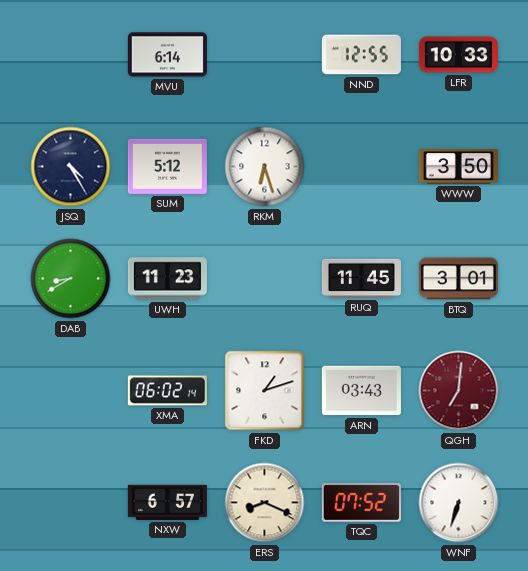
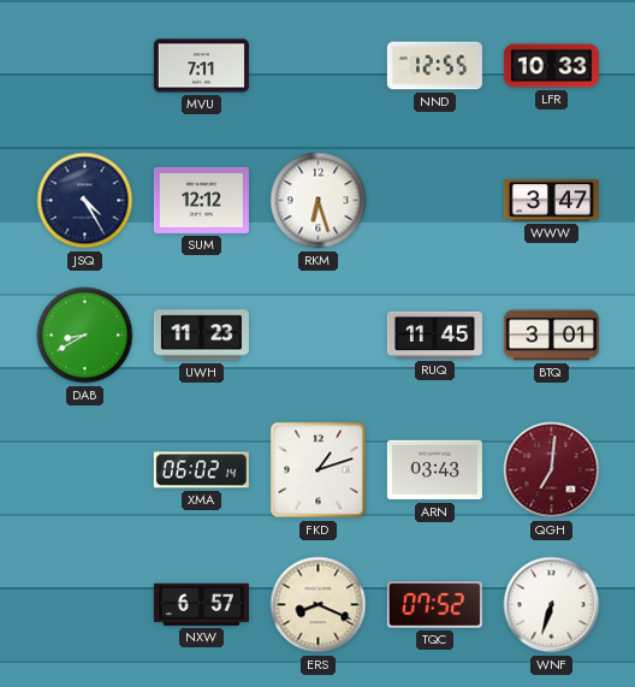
MVU: 6:14 -> 7:11 (201, 66)
SUM: 5:12 -> 12:12 (201, 200)
WWW: 3:50 -> 3:47 (551, 201)
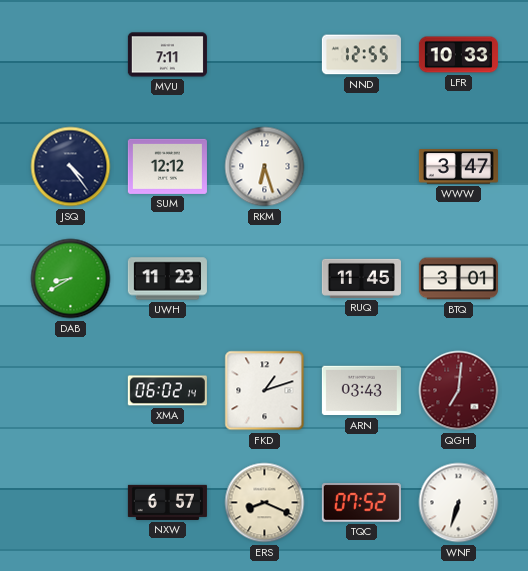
JSQ: 4:25 -> 4:24 (71, 167)
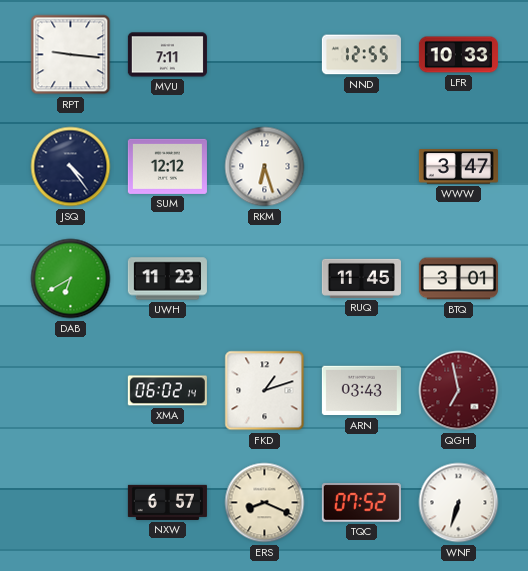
RPT: none -> 9:16 (71, 55)
DAB: 8:40 -> 6:40 (71, 279)
QGH: 7:01 -> 6:58 (459, 391)
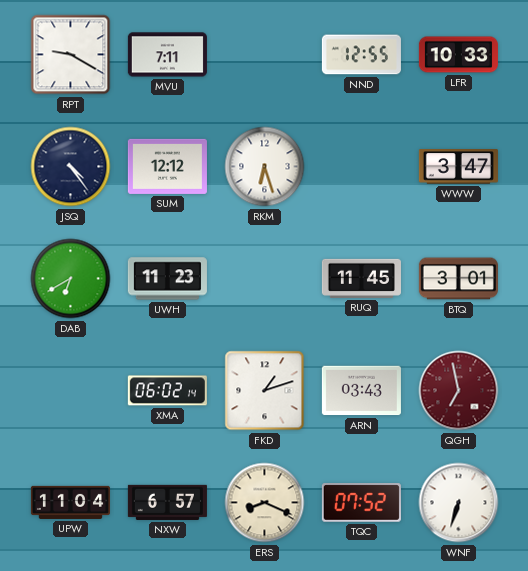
RPT: 9:16 -> 9:20 (71, 55)
UPW: none -> 11:04 (70, 502)
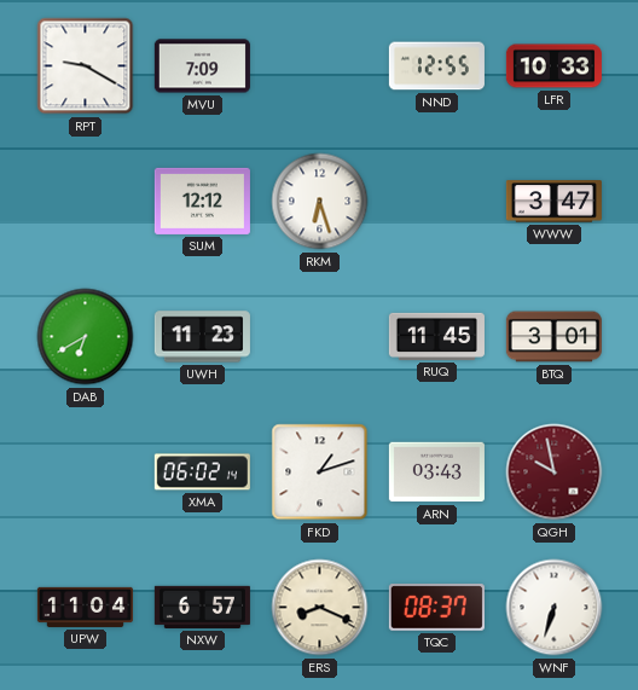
MVU: 7:11 -> 7:09 (202, 66)
JSQ: 4:24 -> none (71, 167)
QGH: 6:58 -> 9:58 (555, 472)
TQC: 07:52 -> 08:37 (436, 608)
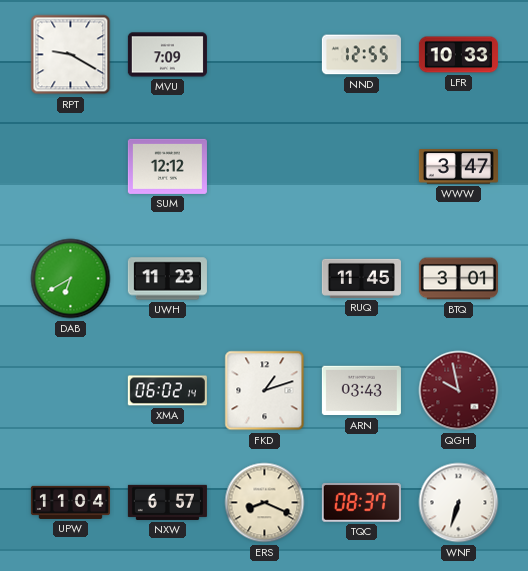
RKM: 6:27 -> none (320, 202)
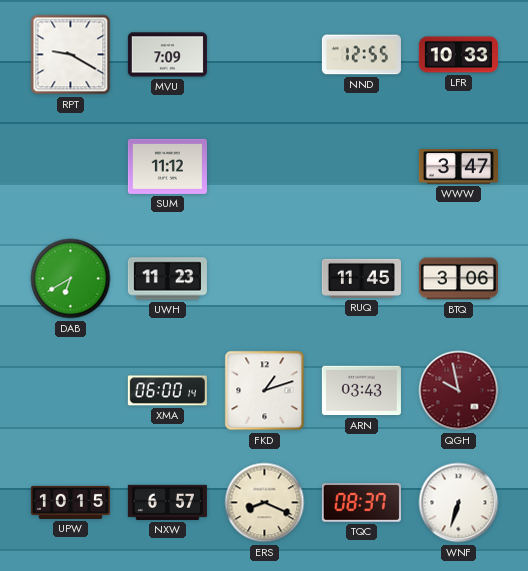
SUM: 12:12 -> 11:12 (167, 166)
BTQ: 3:01 -> 3:06 (458, 279)
XMA: 06:02 -> 06:00 (167, 391)
UPW: 11:04 -> 10:15 (70, 502)
